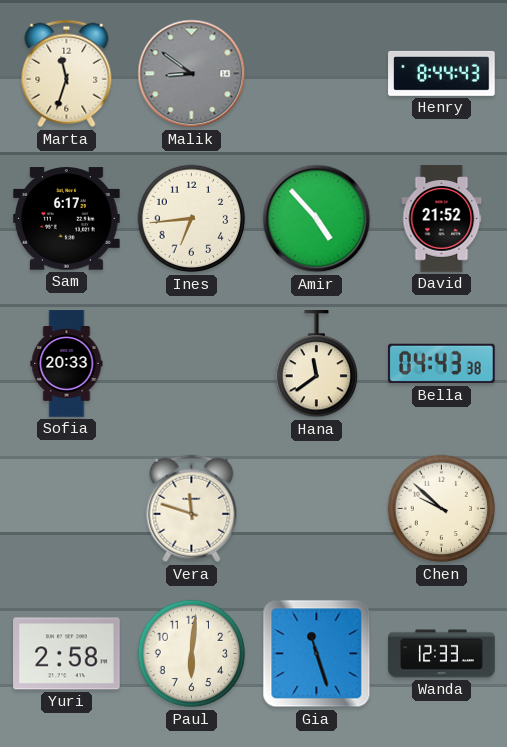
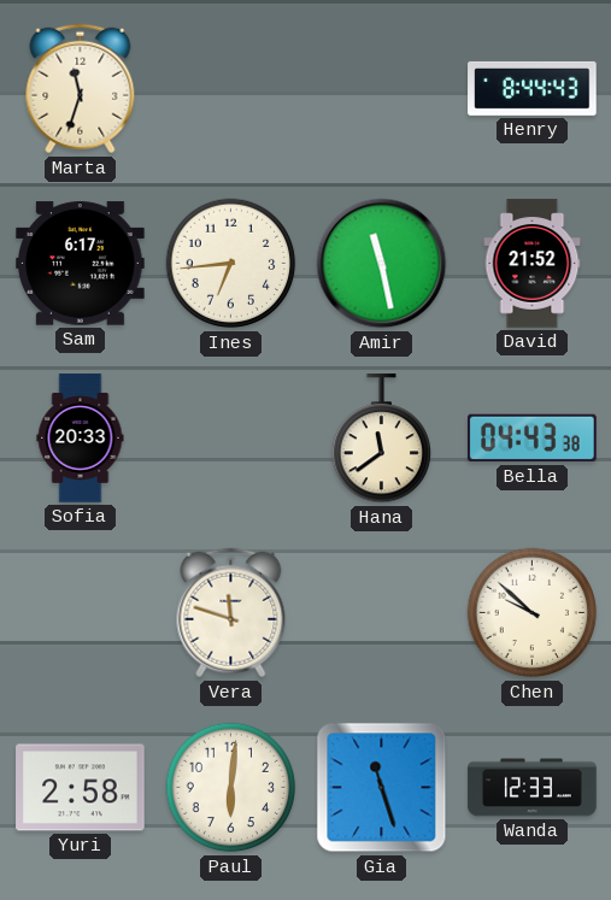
Malik: 8:51 -> none (192, 74)
Amir: 4:53 -> 11:28 (382, 264)
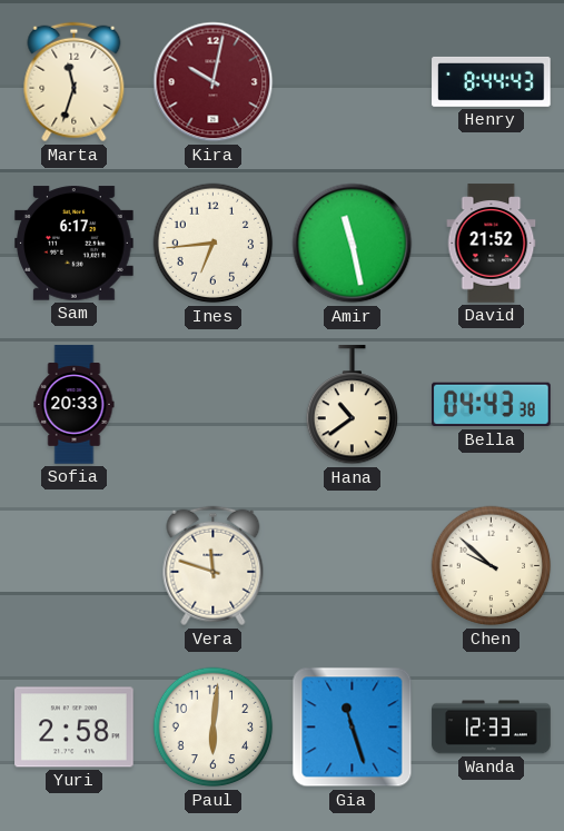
Kira: none -> 10:02 (214, 82)
Hana: 11:39 -> 10:39 (353, 405)
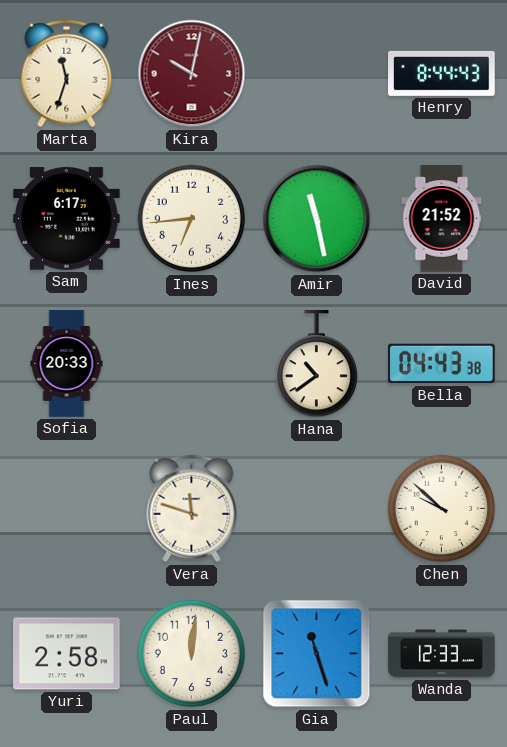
Paul: 6:01 -> 12:01 (192, 654)
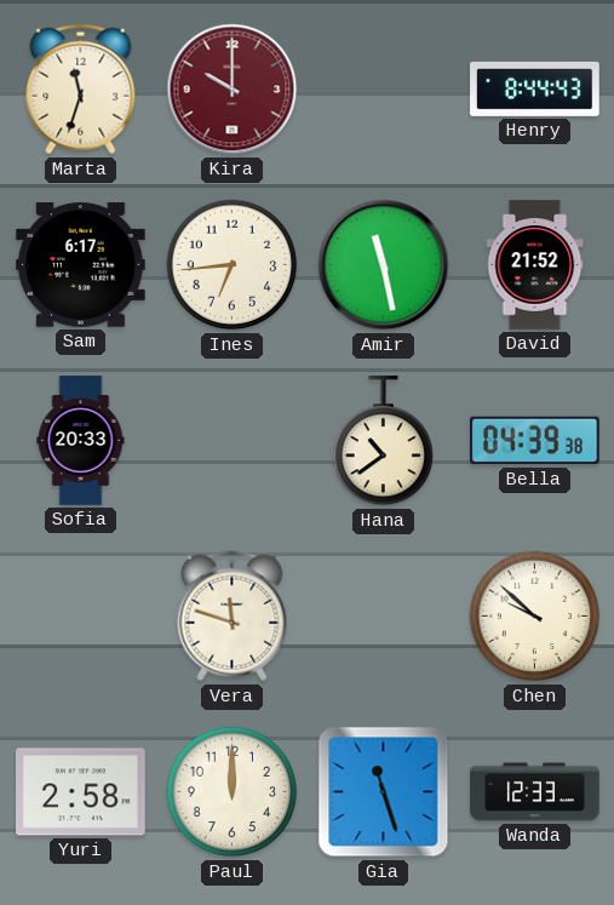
Kira: 10:02 -> 10:00 (233, 90)
Bella: 04:43 -> 04:39 (535, 441)
Paul: 12:01 -> 12:00 (233, 792)
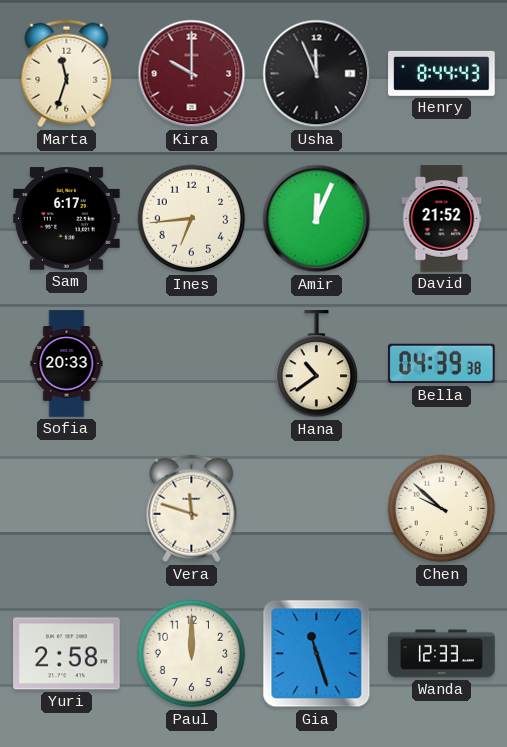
Usha: none -> 11:56 (317, 74)
Amir: 11:28 -> 12:04 (317, 219)
